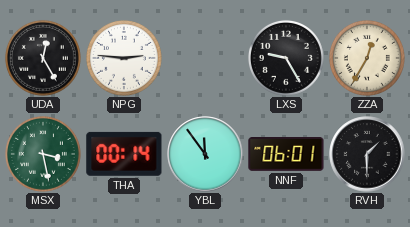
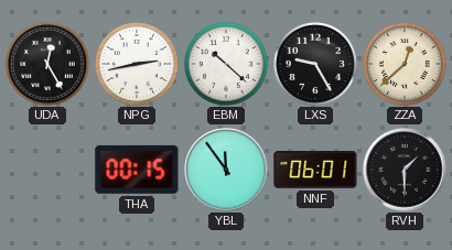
NPG: 2:46 -> 2:43 (137, 64)
EBM: none -> 10:22 (226, 64)
ZZA: 12:35 -> 12:38 (405, 64)
MSX: 3:28 -> none (43, 154)
THA: 00:14 -> 00:15 (137, 170)
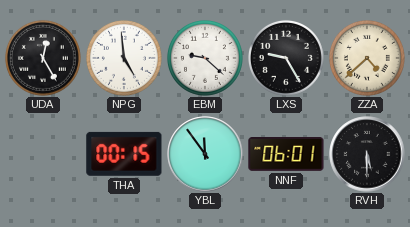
NPG: 2:43 -> 4:59 (124, 58)
EBM: 10:22 -> 9:22 (205, 58)
ZZA: 12:38 -> 4:38 (367, 58)
RVH: 1:30 -> 5:30 (367, 154)
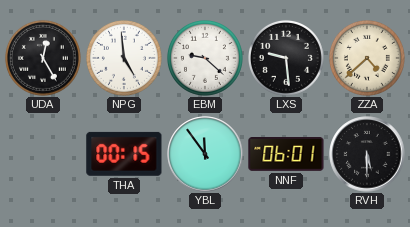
LXS: 9:25 -> 9:29 (286, 58)
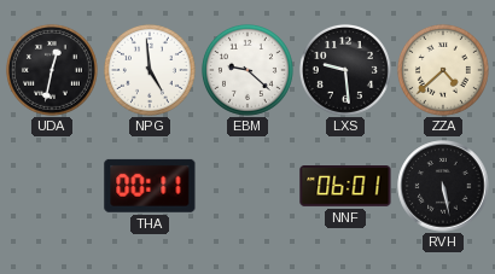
UDA: 12:25 -> 12:32 (52, 70)
THA: 00:15 -> 00:11 (150, 186)
YBL: 11:54 -> none (205, 154)
RVH: 5:30 -> 5:28 (443, 186)
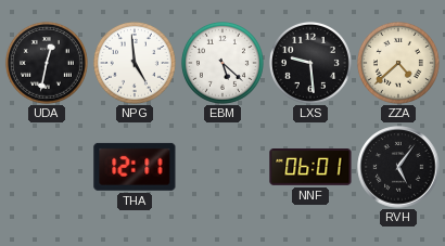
EBM: 9:22 -> 5:22 (223, 63)
THA: 00:11 -> 12:11 (135, 167)
RVH: 5:28 -> 5:06 (398, 167)
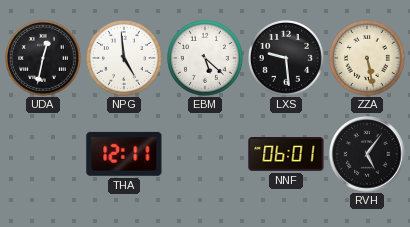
ZZA: 4:38 -> 5:28 (367, 58)
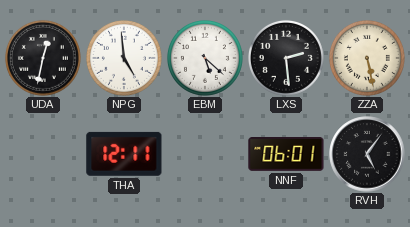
LXS: 9:29 -> 2:29 (286, 58)
